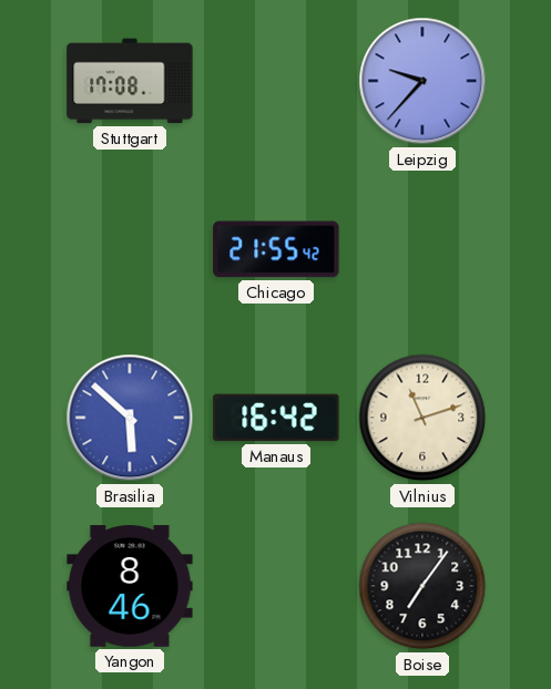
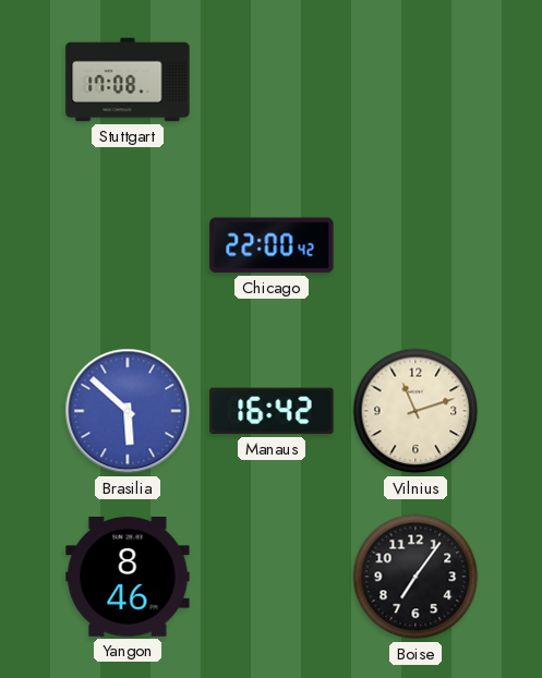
Leipzig: 9:37 -> none (422, 81)
Chicago: 21:55 -> 22:00 (272, 245)
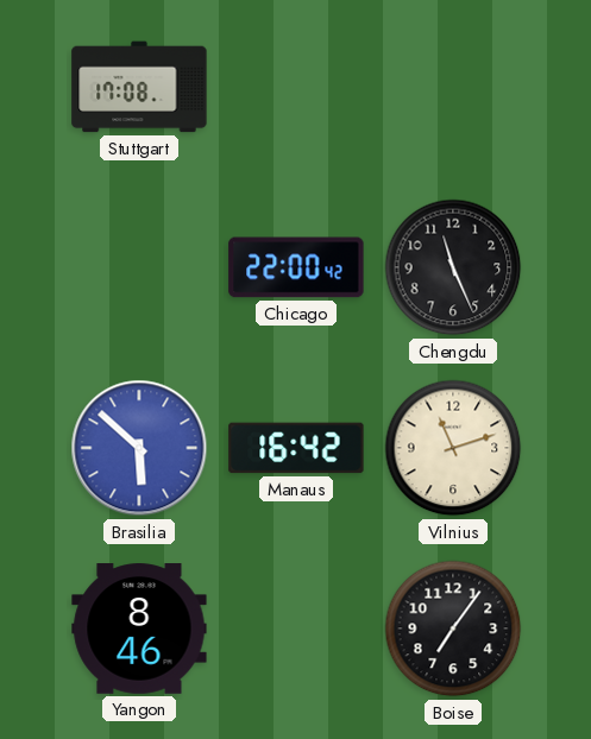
Chengdu: none -> 11:26 (453, 267)
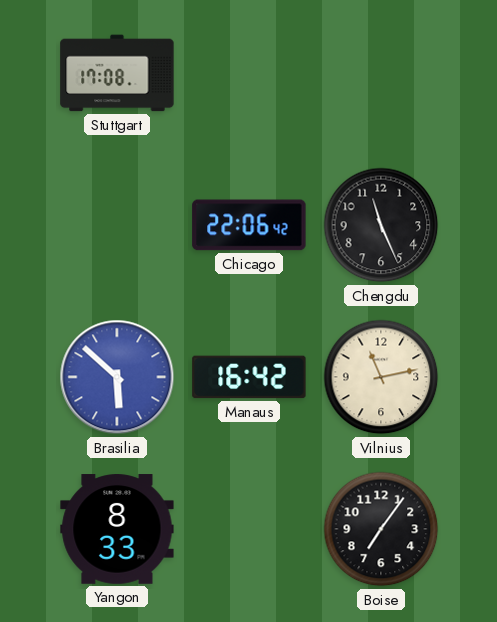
Chicago: 22:00 -> 22:06 (249, 225)
Vilnius: 11:12 -> 11:13 (381, 377)
Yangon: 8:46 -> 8:33 (117, 529)
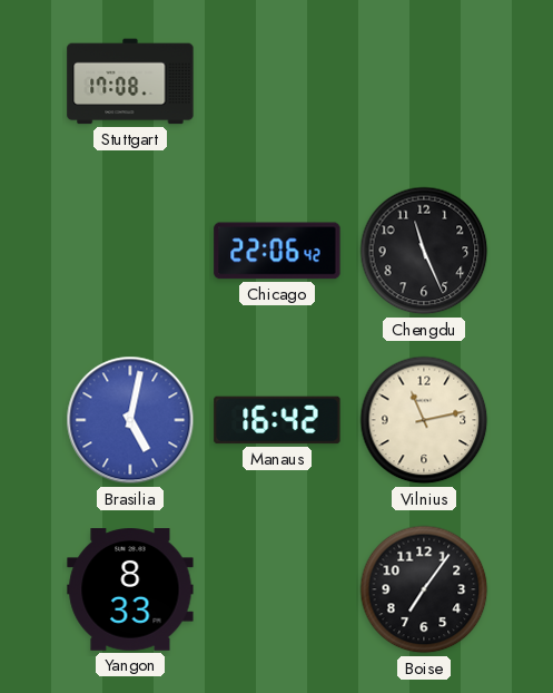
Brasilia: 5:52 -> 5:02 (130, 420)
